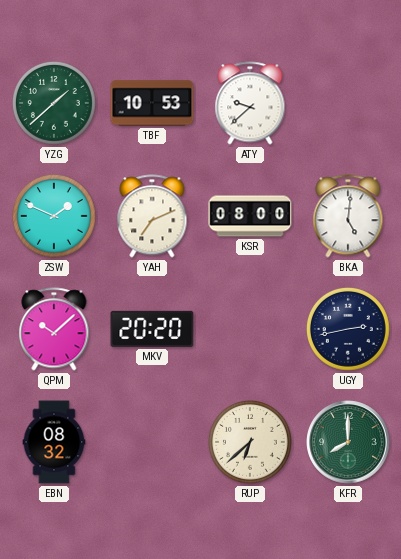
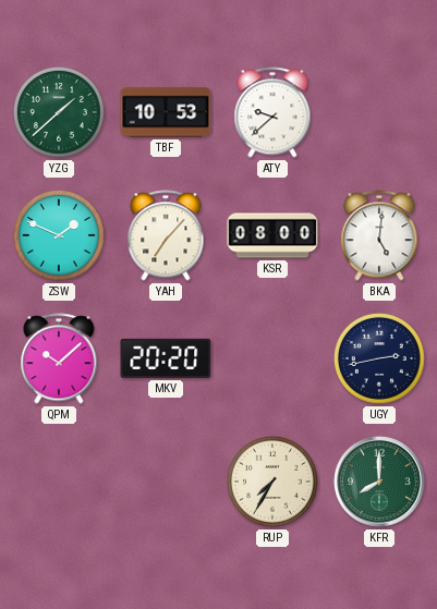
YAH: 7:11 -> 7:07 (166, 235)
EBN: 08:32 -> none (54, 442)
RUP: 6:38 -> 7:35 (272, 482)
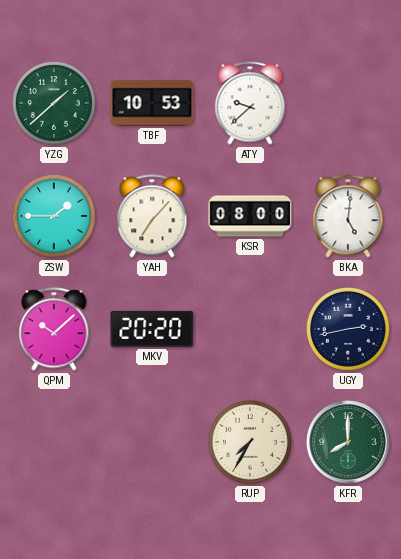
ZSW: 1:49 -> 1:45 (54, 216)
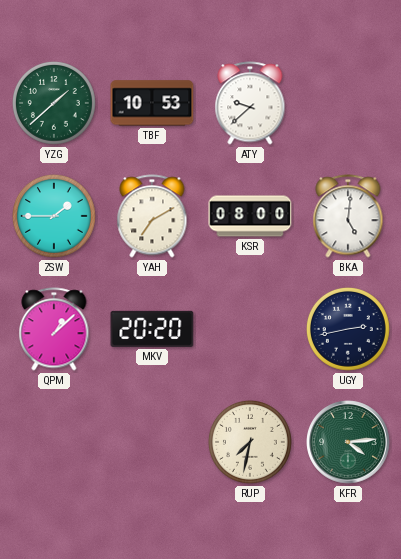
YAH: 7:07 -> 7:10 (152, 216)
QPM: 10:08 -> 1:08 (54, 329)
RUP: 7:35 -> 7:32 (250, 442)
KFR: 8:00 -> 4:14 (348, 442)
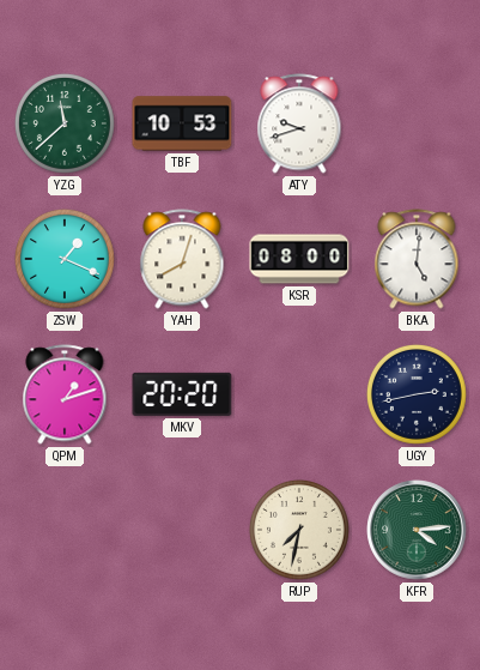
YZG: 1:38 -> 11:38 (65, 123)
ATY: 9:38 -> 9:42 (299, 123)
ZSW: 1:45 -> 1:19 (65, 259)
YAH: 7:10 -> 8:03 (182, 259)
QPM: 1:08 -> 1:12 (65, 394)
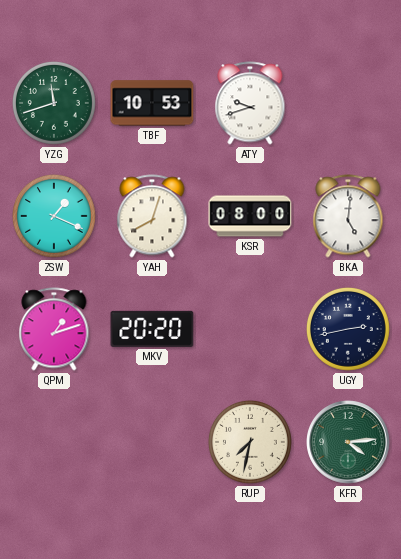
YZG: 11:38 -> 11:42 (54, 103)
